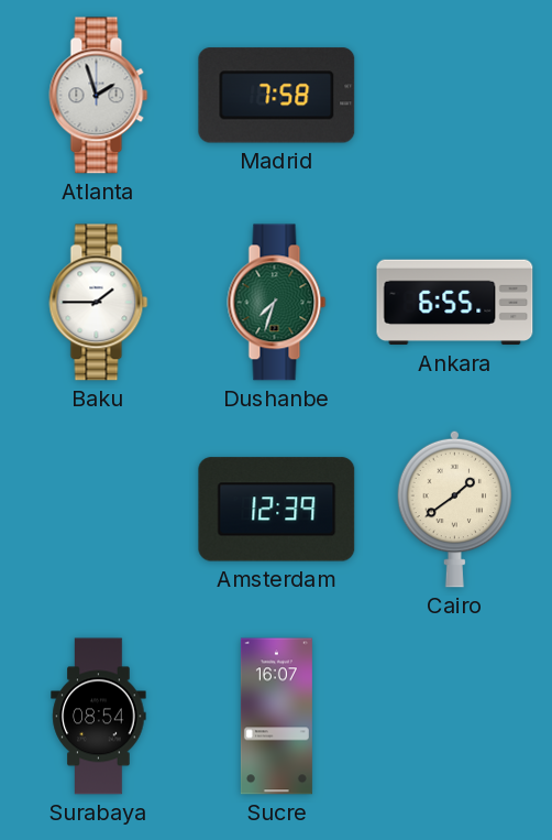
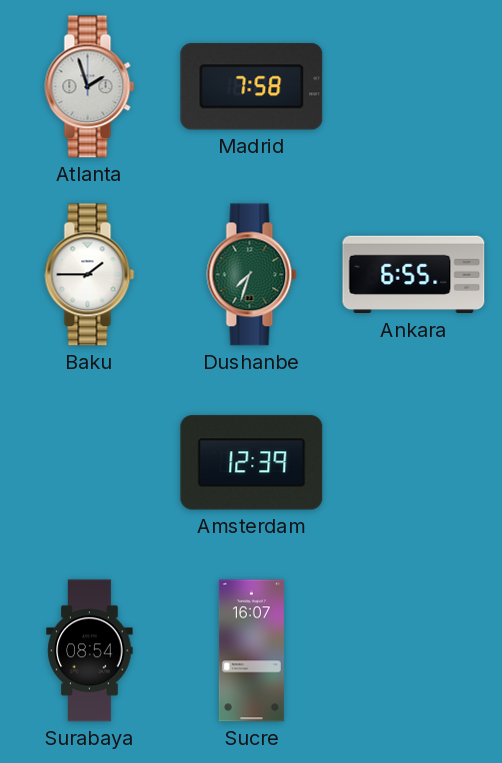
Cairo: 1:39 -> none (455, 509)
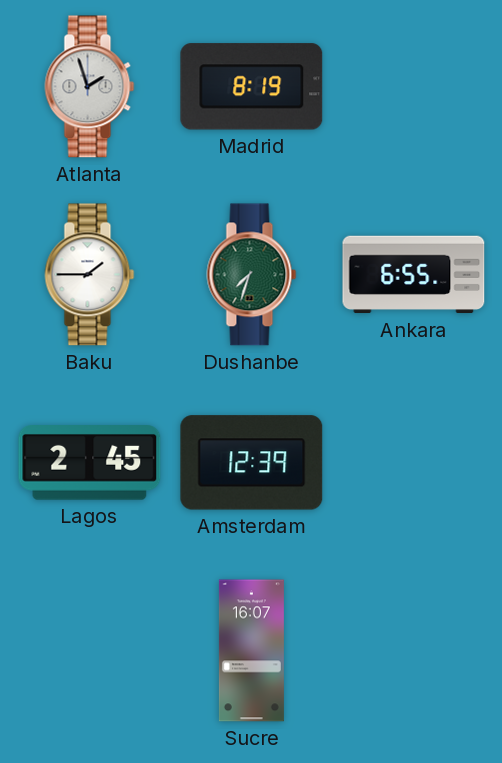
Madrid: 7:58 -> 8:19 (252, 87)
Lagos: none -> 2:45 (90, 463)
Surabaya: 08:54 -> none (90, 651)
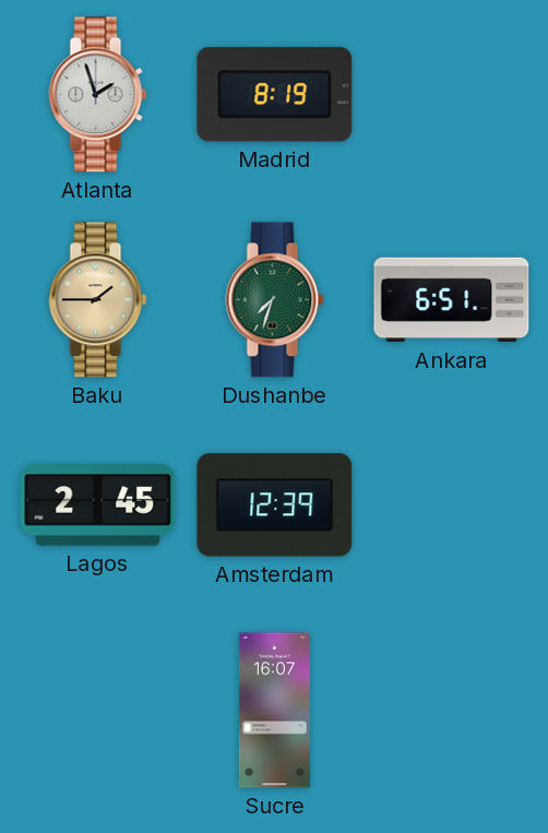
Baku dial: white -> champagne (98, 300)
Ankara: 6:55 -> 6:51 (452, 300)
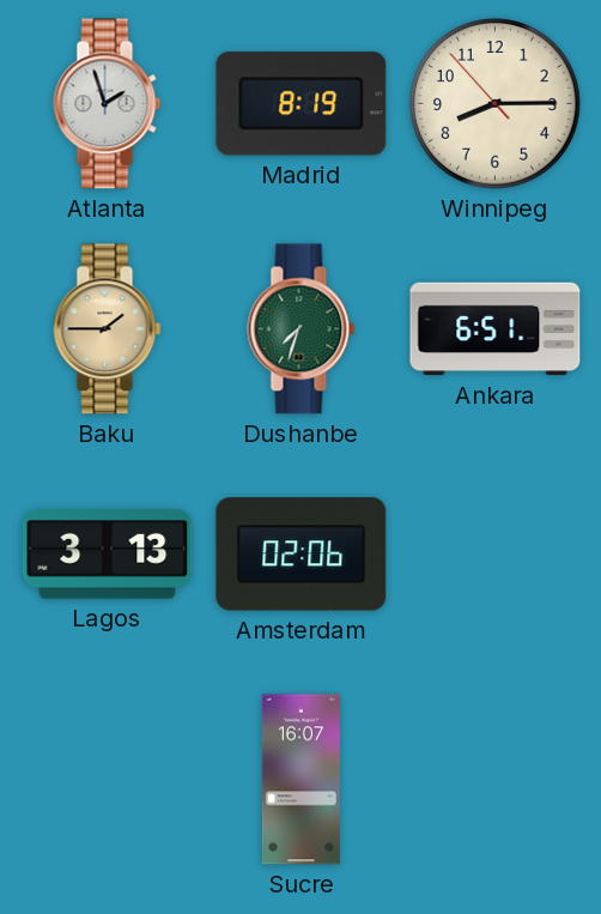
Winnipeg: none -> 8:14 (496, 104)
Lagos: 2:45 -> 3:13 (108, 555)
Amsterdam: 12:39 -> 02:06 (302, 555)
